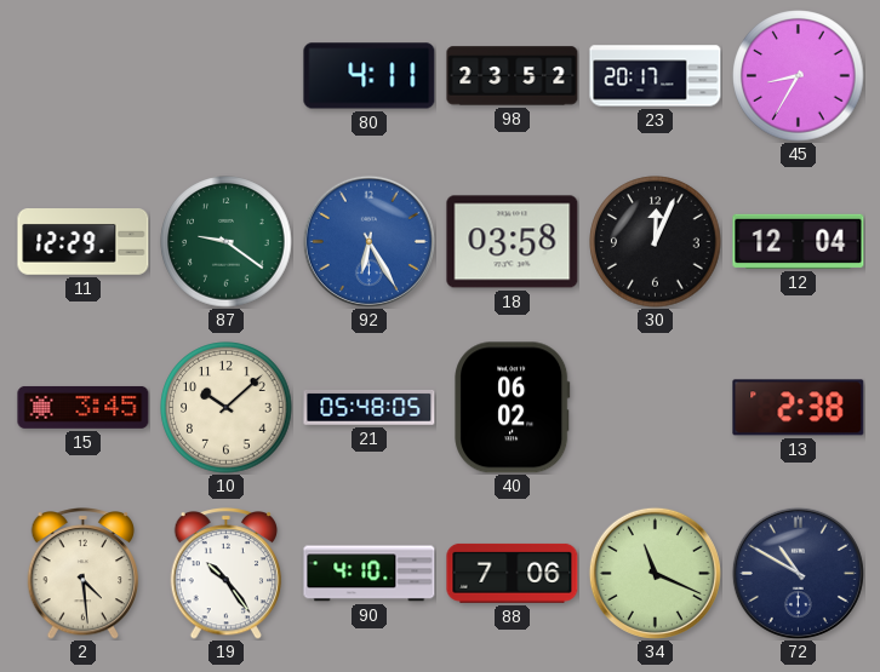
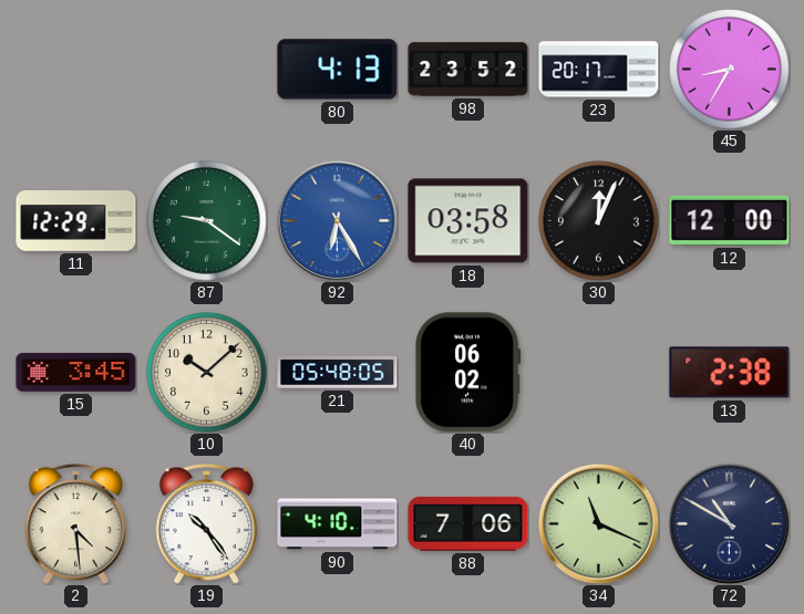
80: 4:11 -> 4:13 (338, 70)
12: 12:04 -> 12:00 (730, 220)
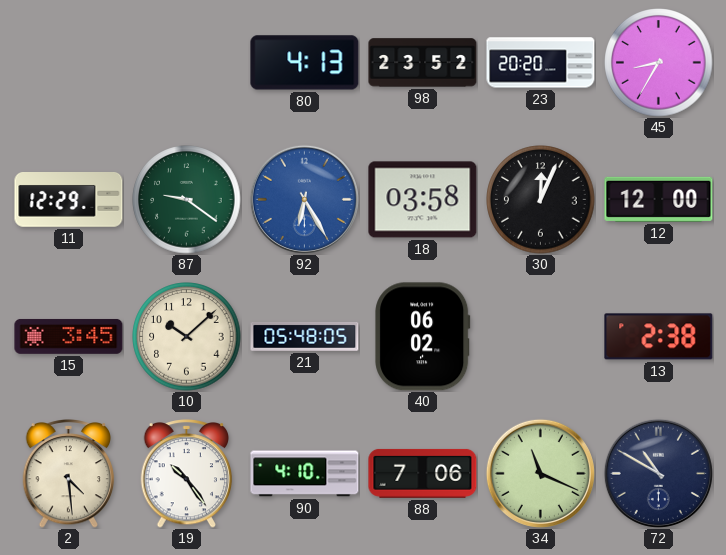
23: 20:17 -> 20:20 (541, 63)
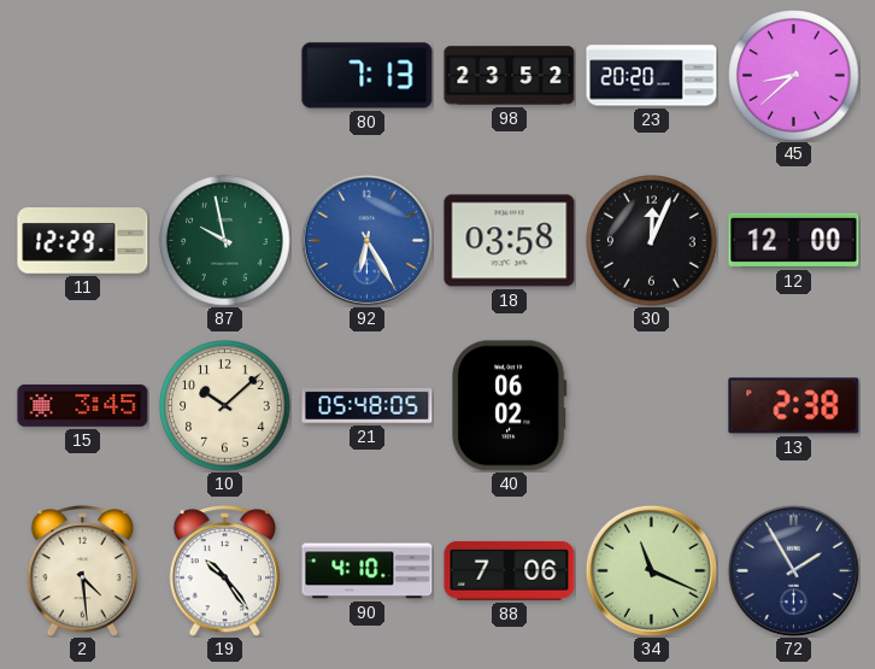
80: 4:13 -> 7:13 (368, 76)
45: 8:35 -> 8:38 (794, 76)
87: 9:21 -> 9:58 (225, 241)
72: 10:50 -> 1:55 (793, 570)
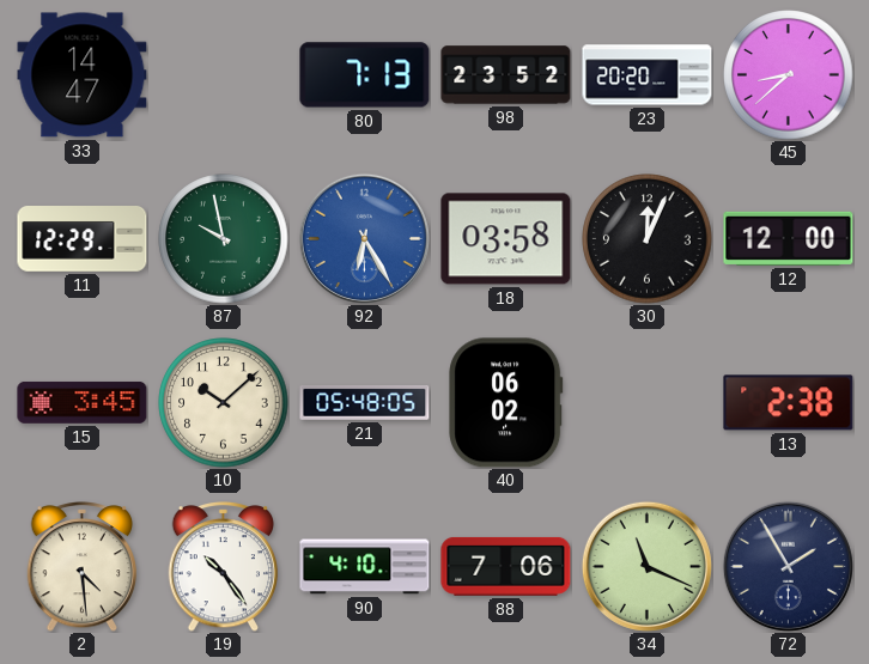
33: none -> 14:47 (83, 75)
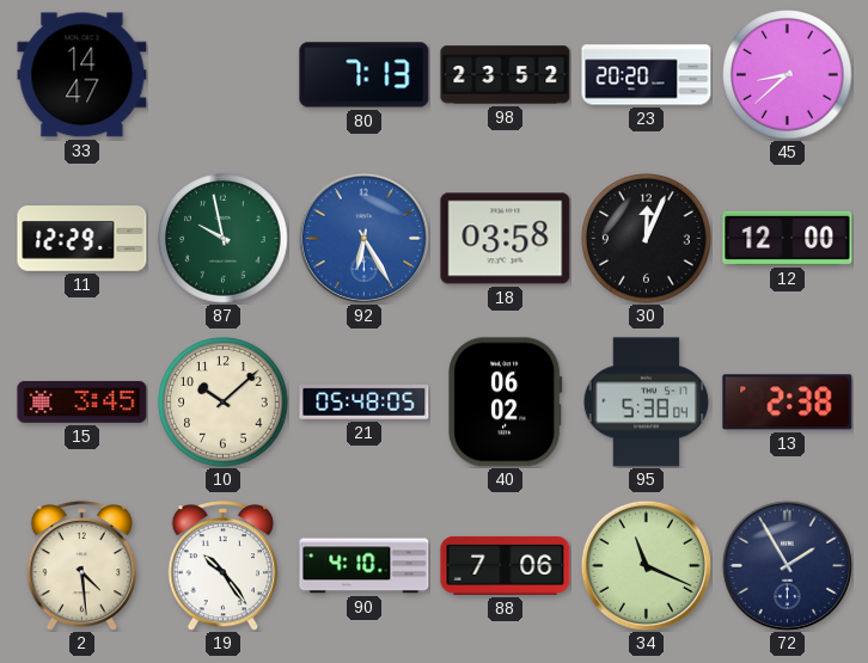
95: none -> 5:38 (647, 403)
